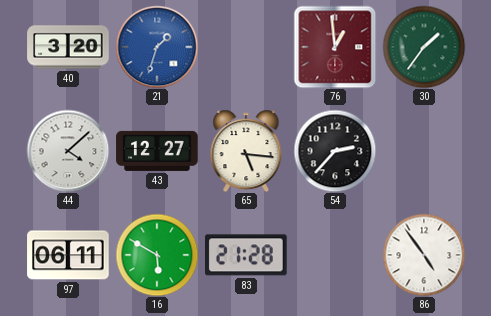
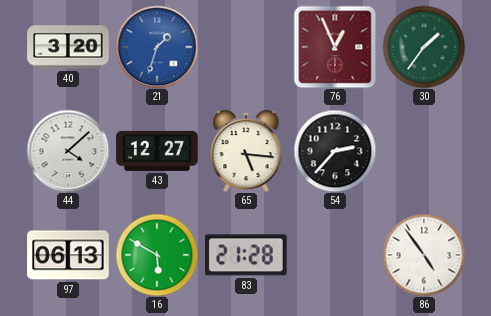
76: 12:59 -> 12:56 (335, 47)
97: 06:11 -> 06:13 (68, 255)
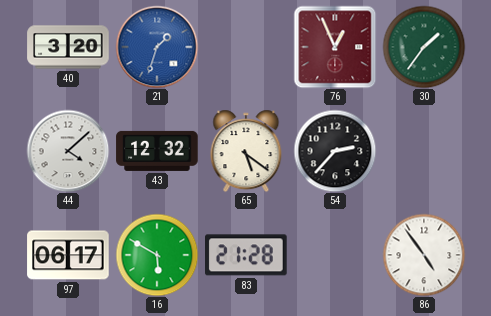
43: 12:27 -> 12:32 (157, 151)
65: 5:16 -> 5:21 (246, 151)
97: 06:13 -> 06:17 (68, 255)
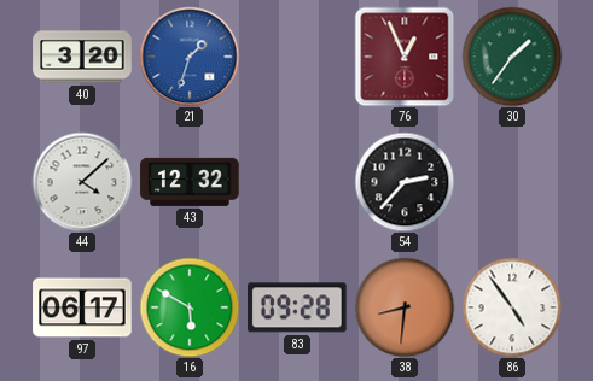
65: 5:21 -> none (246, 151)
83: 21:28 -> 09:28 (298, 307)
38: none -> 8:31 (405, 307)
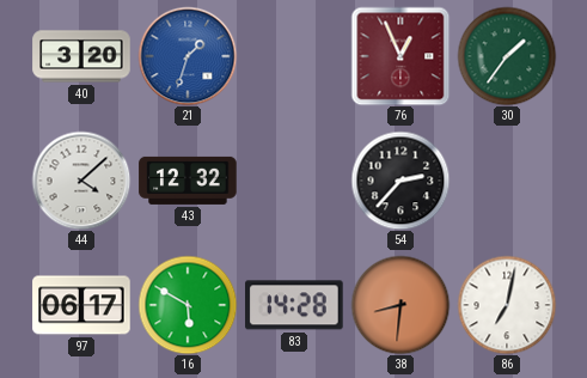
83: 09:28 -> 14:28 (295, 305)
86: 4:54 -> 7:02 (507, 305)
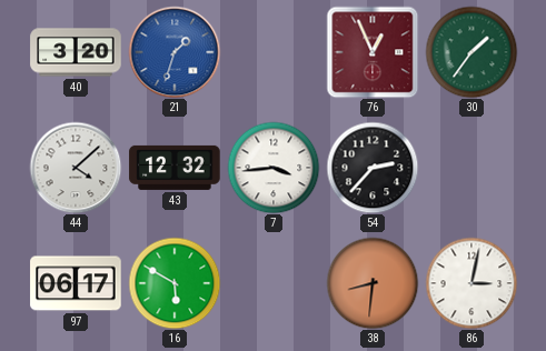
7: none -> 3:44 (274, 168)
83: 14:28 -> none (295, 305)
86: 7:02 -> 3:02 (471, 283)
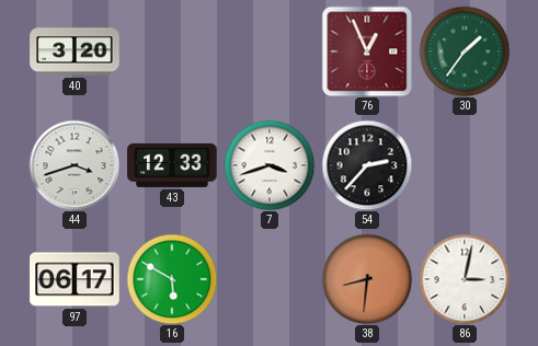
21: 1:33 -> none (175, 52)
44: 4:08 -> 3:42 (75, 165)
43: 12:32 -> 12:33 (172, 165)
7: 3:44 -> 3:42 (270, 165)
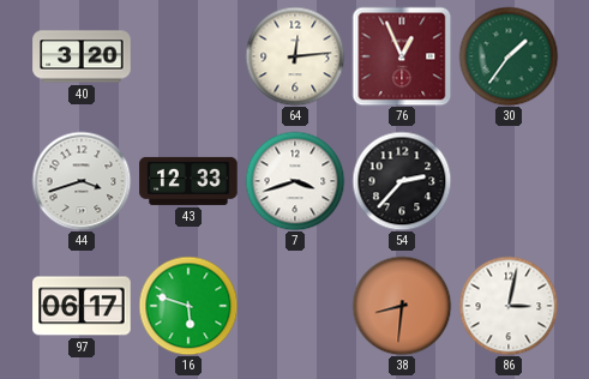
64: none -> 12:14 (295, 56)
16: 5:50 -> 5:48 (188, 306)
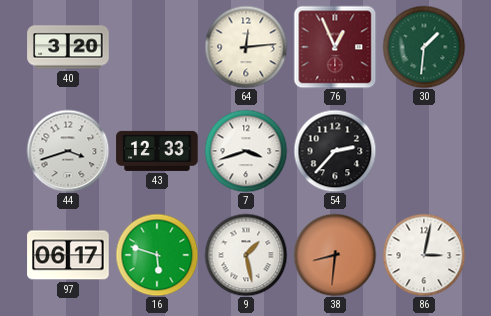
30: 1:36 -> 1:31 (424, 47)
9: none -> 1:28 (246, 255)
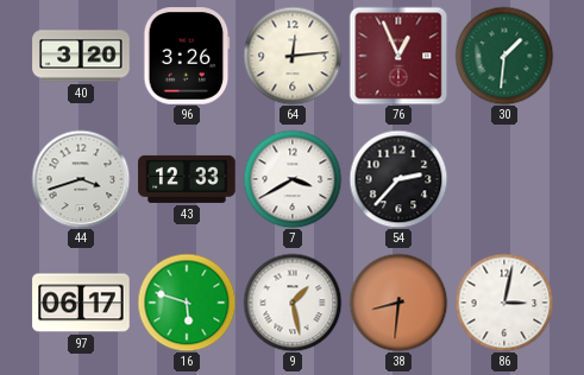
96: none -> 3:26 (187, 56)
7: 3:42 -> 3:40 (293, 179)
